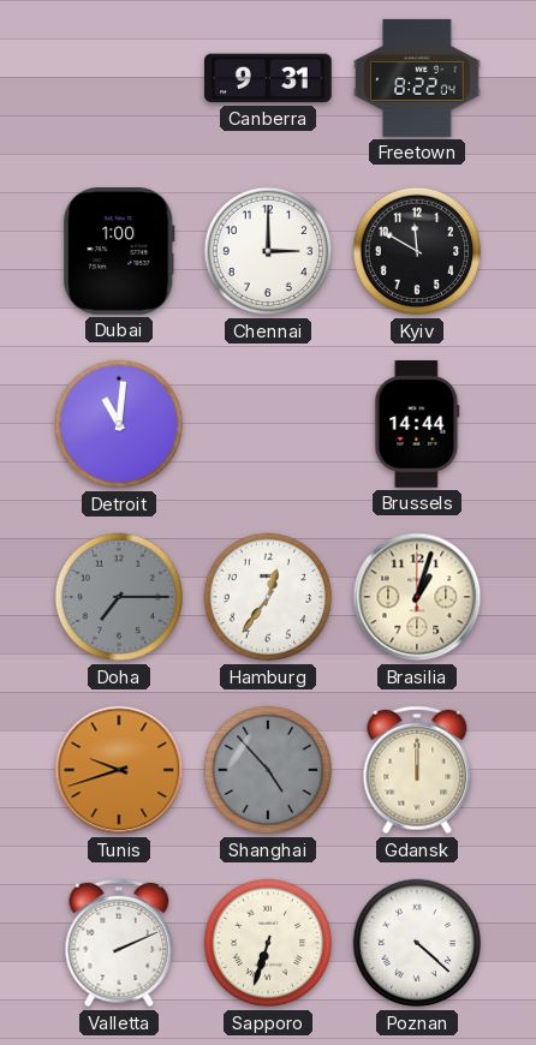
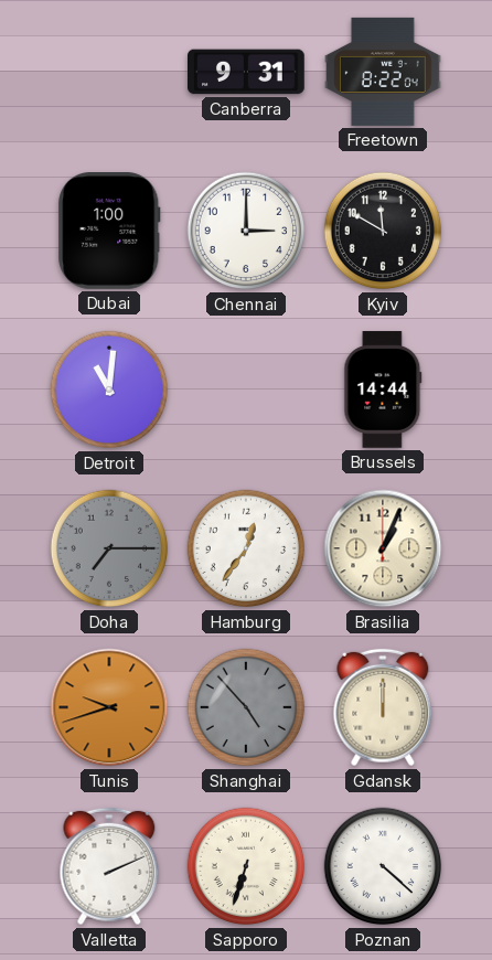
Brasilia: 1:03 -> 1:04 (383, 548)
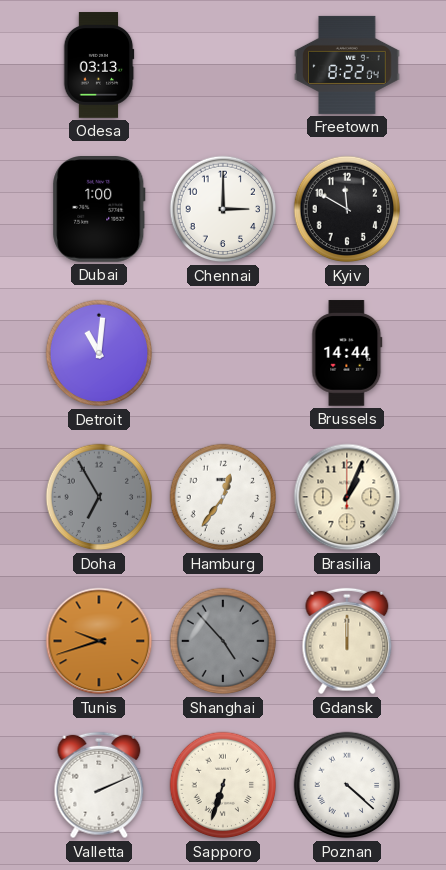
Odesa: none -> 03:13 (99, 65)
Canberra: 9:31 -> none (246, 72)
Doha: 7:15 -> 6:55 (99, 497)
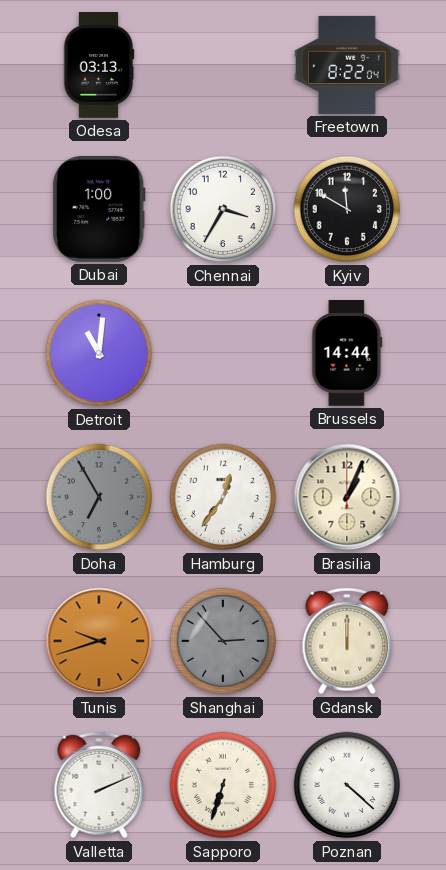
Chennai: 3:00 -> 3:35 (223, 209)
Shanghai: 4:53 -> 2:53 (223, 641)
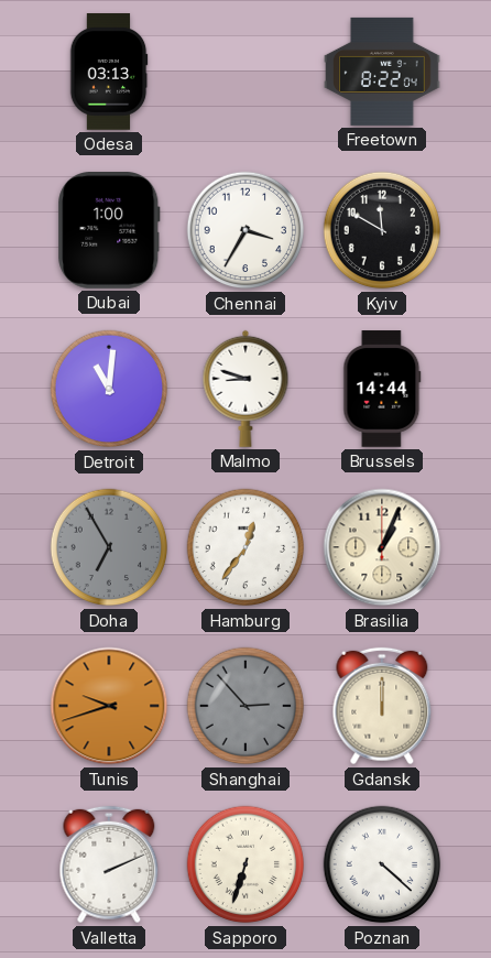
Malmo: none -> 8:48 (245, 389)
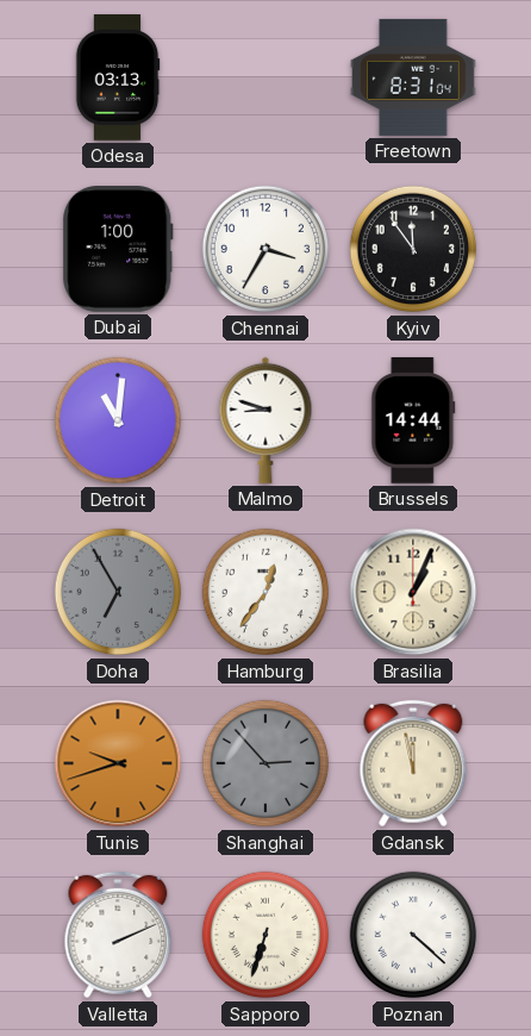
Freetown: 8:22 -> 8:31 (413, 77)
Kyiv: 11:50 -> 11:54 (413, 249)
Gdansk: 12:00 -> 11:58 (413, 763)
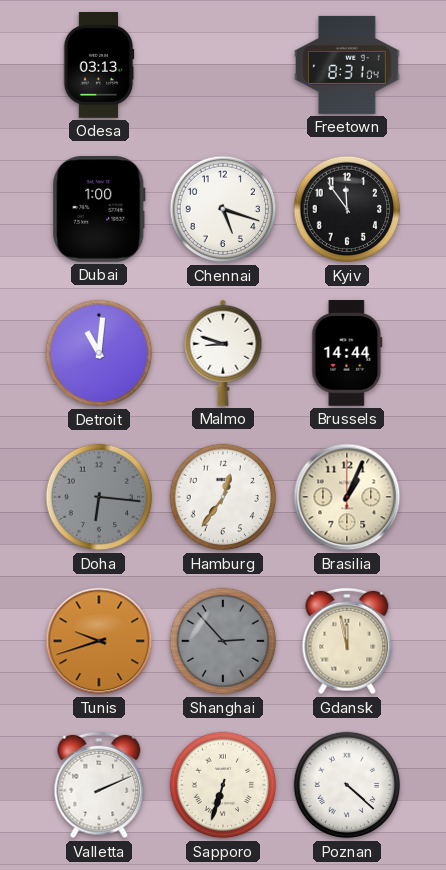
Chennai: 3:35 -> 5:18 (223, 209)
Doha: 6:55 -> 6:16 (99, 497)
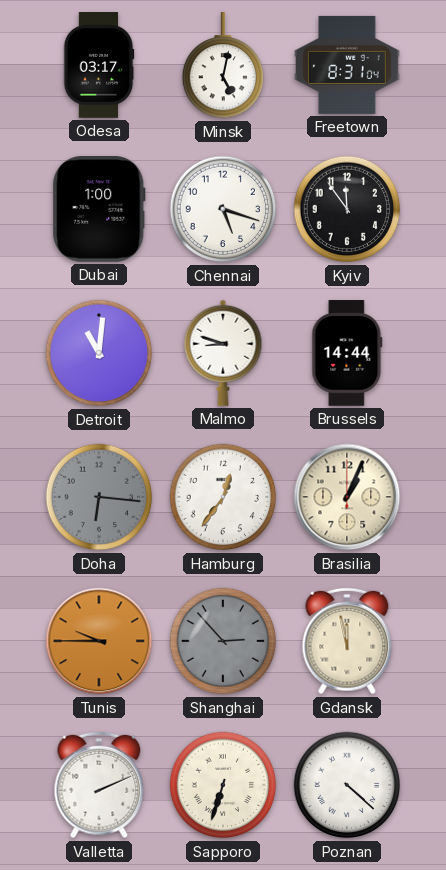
Odesa: 03:13 -> 03:17 (99, 65)
Minsk: none -> 5:02 (222, 66)
Tunis: 9:42 -> 9:45 (99, 641)
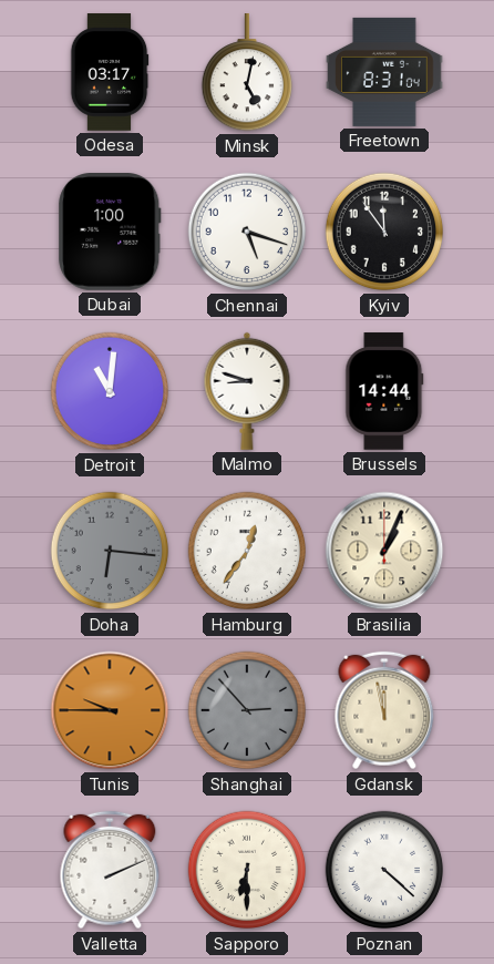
Sapporo: 6:33 -> 6:30 (247, 870)
